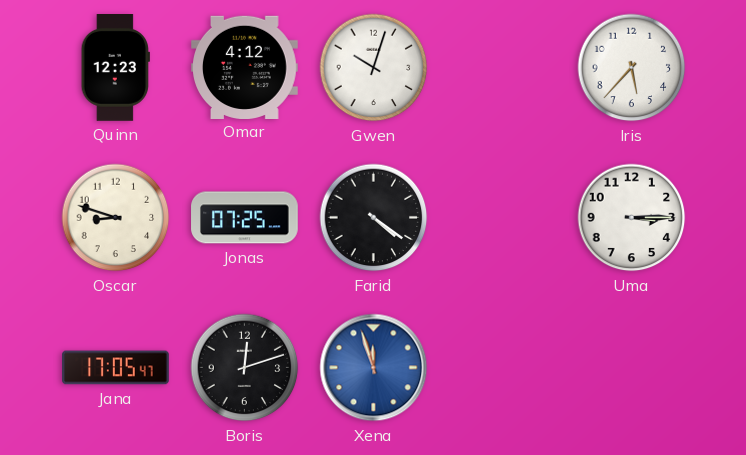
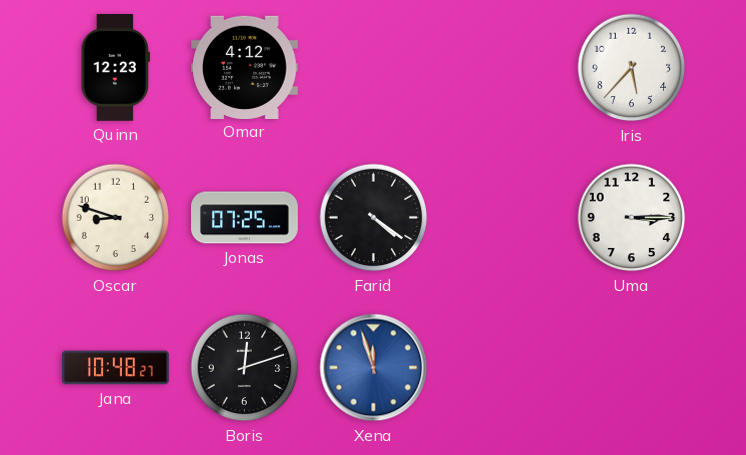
Gwen: 10:03 -> none (374, 68)
Jana: 17:05 -> 10:48 (116, 368)
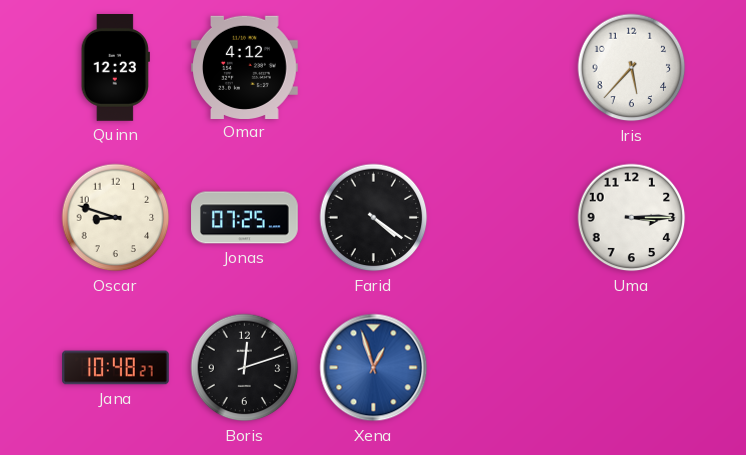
Xena: 11:57 -> 12:57 (374, 368)
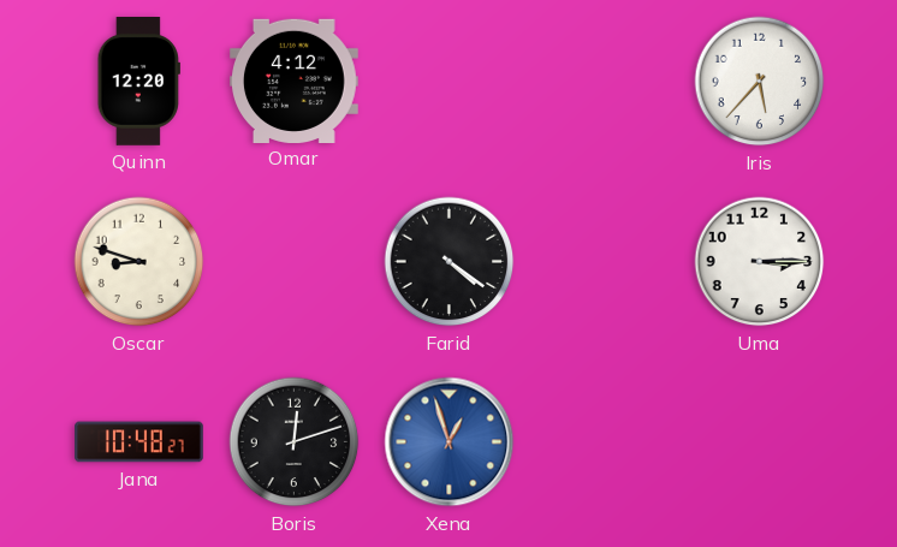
Quinn: 12:23 -> 12:20 (138, 82)
Jonas: 07:25 -> none (245, 218)
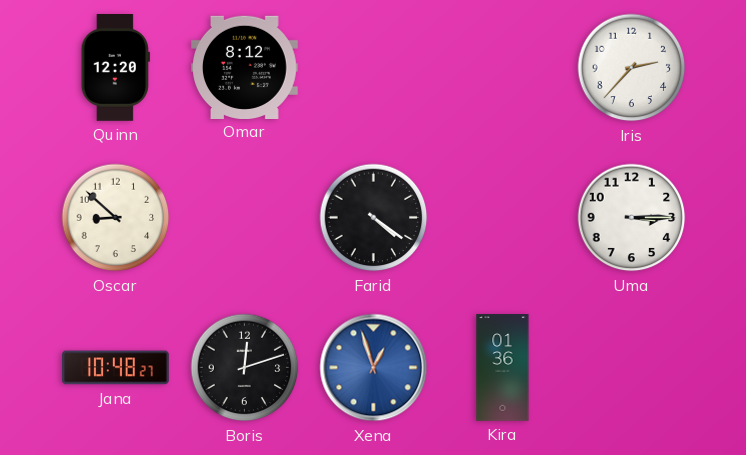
Omar: 4:12 -> 8:12 (245, 67)
Iris: 5:37 -> 2:37 (632, 68)
Oscar: 8:48 -> 8:52 (116, 218)
Kira: none -> 01:36 (503, 368)
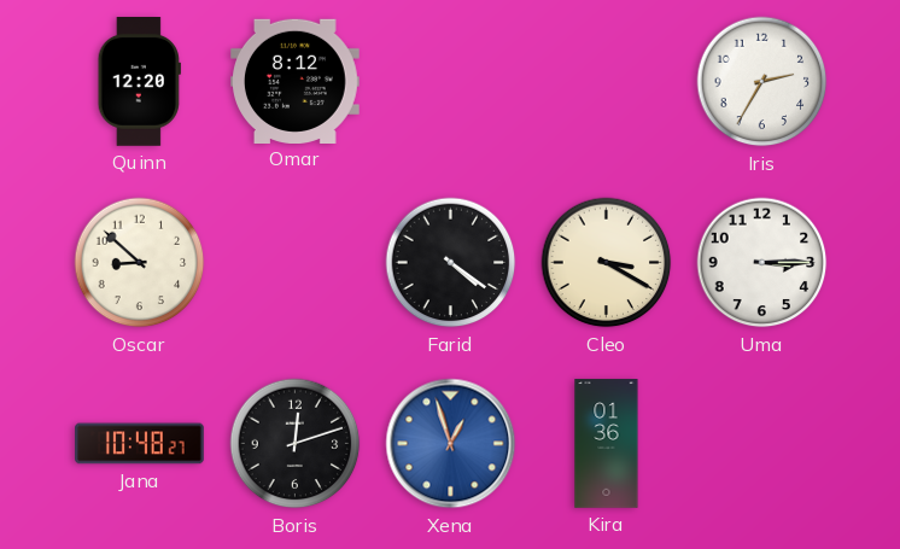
Iris: 2:37 -> 2:35 (762, 82)
Cleo: none -> 3:20 (607, 263)
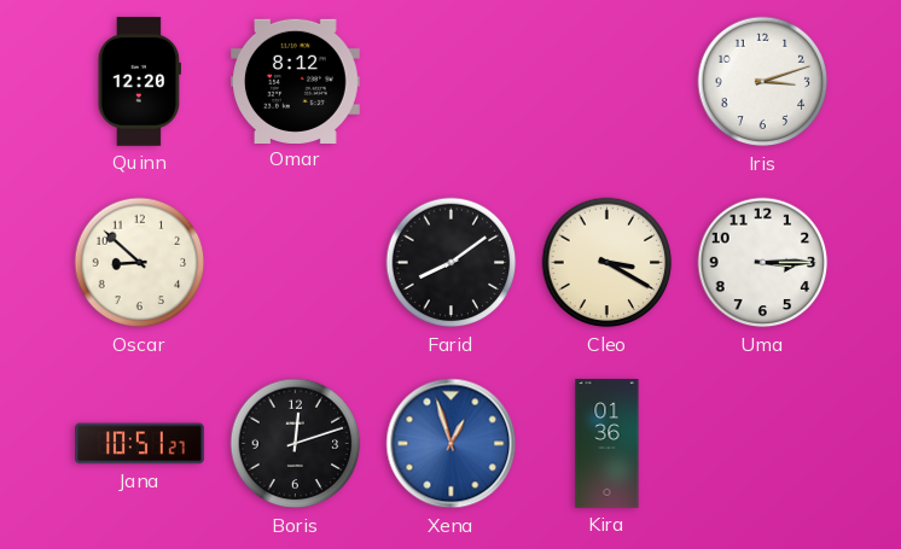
Iris: 2:35 -> 3:12 (763, 82)
Farid: 4:21 -> 8:09 (452, 263)
Jana: 10:48 -> 10:51 (140, 444)
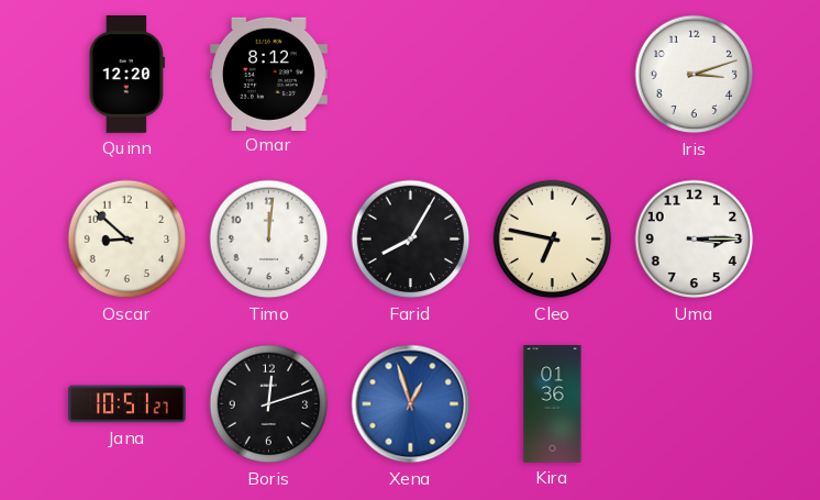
Timo: none -> 12:01 (269, 240)
Farid: 8:09 -> 8:05 (411, 240)
Cleo: 3:20 -> 6:47 (553, 240)
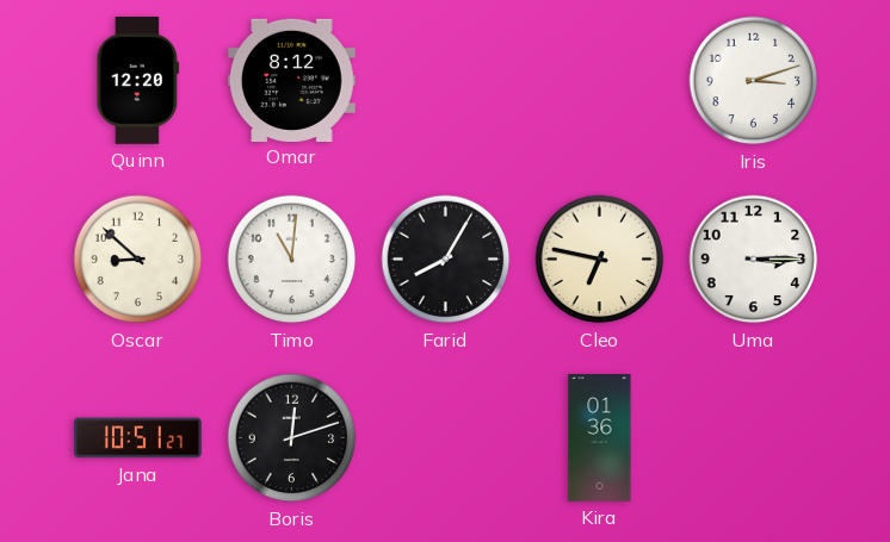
Timo: 12:01 -> 11:01 (292, 260)
Xena: 12:57 -> none (411, 404)
